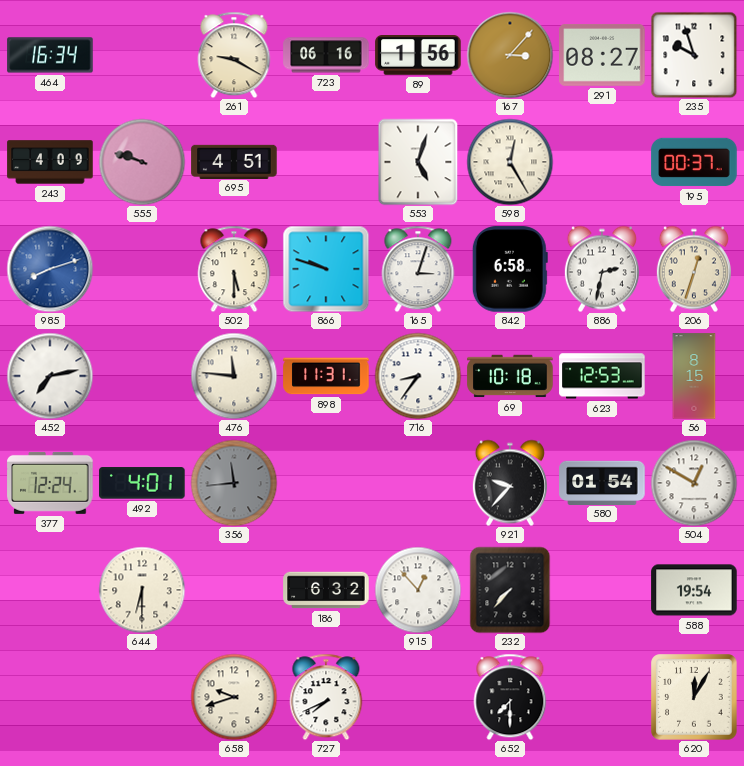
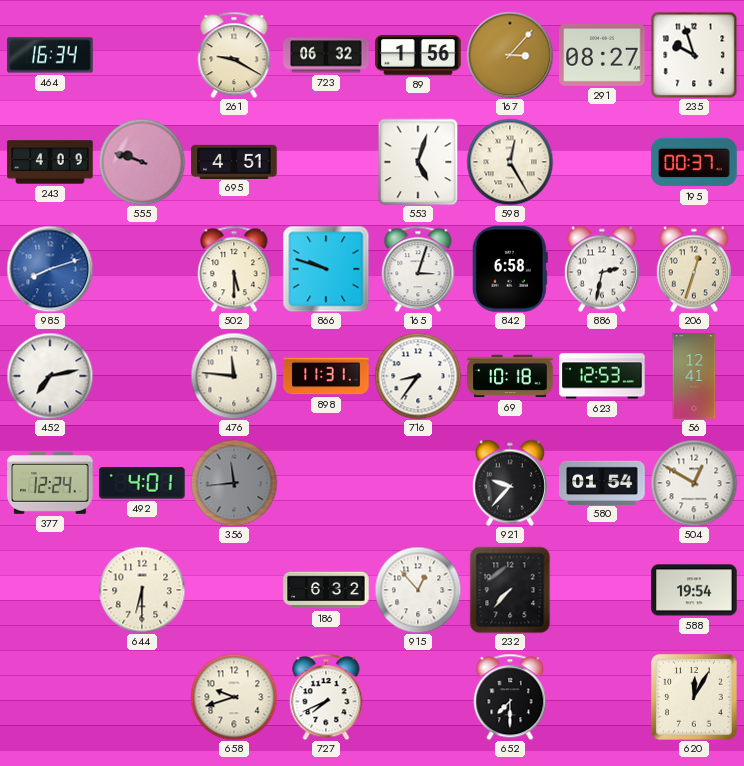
723: 06:16 -> 06:32 (326, 55)
56: 8:15 -> 12:41 (694, 376)
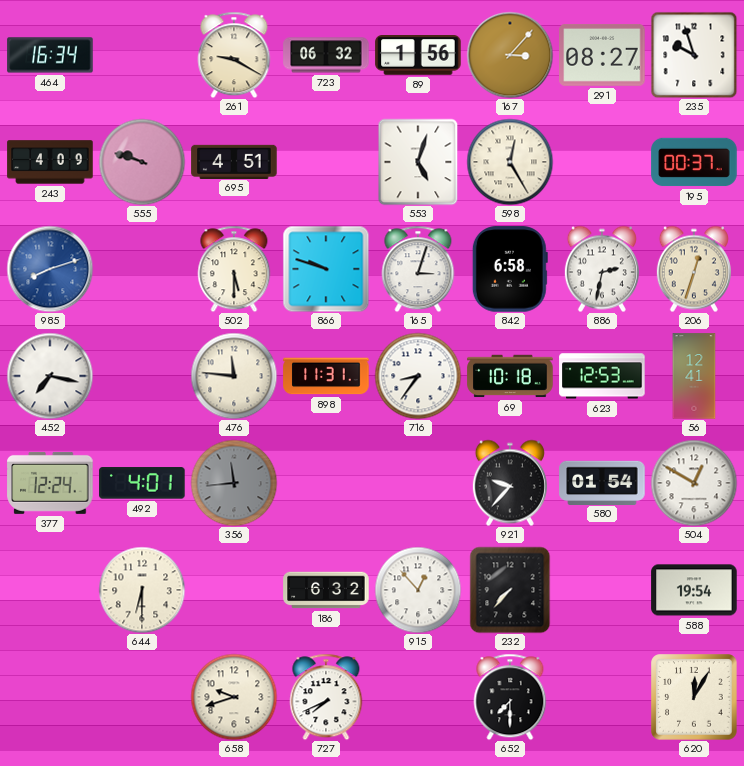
452: 7:13 -> 7:17 (50, 376)
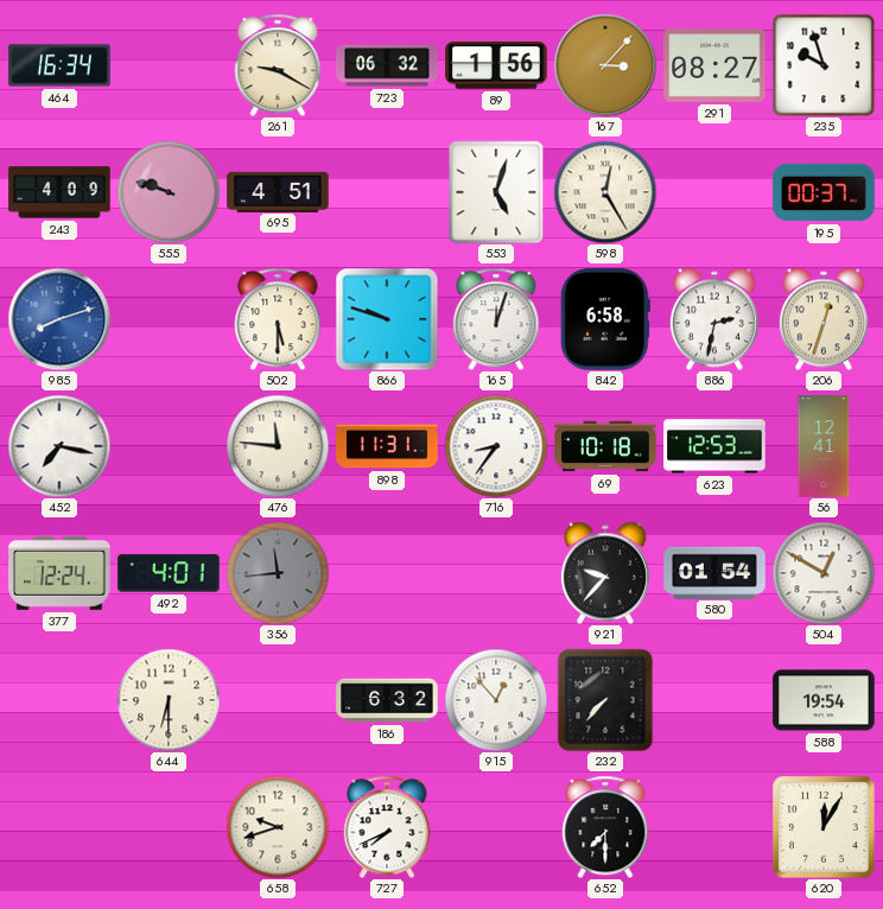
165: 3:03 -> 12:03 (496, 319)
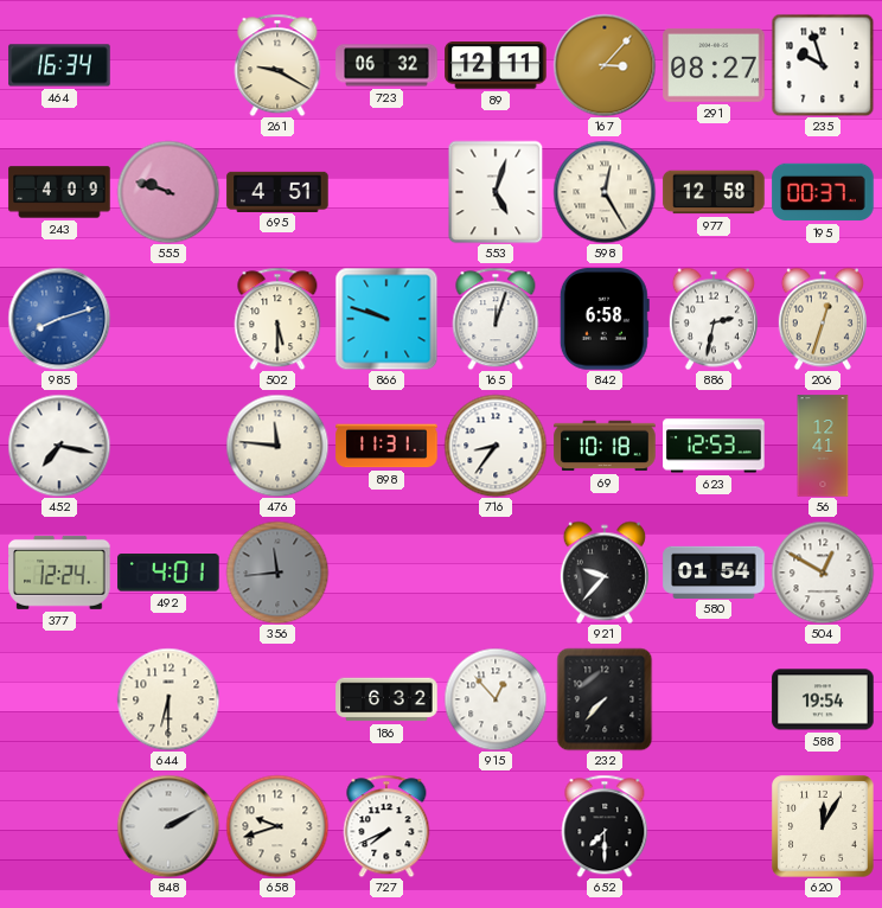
89: 1:56 -> 12:11 (496, 66)
977: none -> 12:58 (714, 192)
848: none -> 2:10 (168, 826)
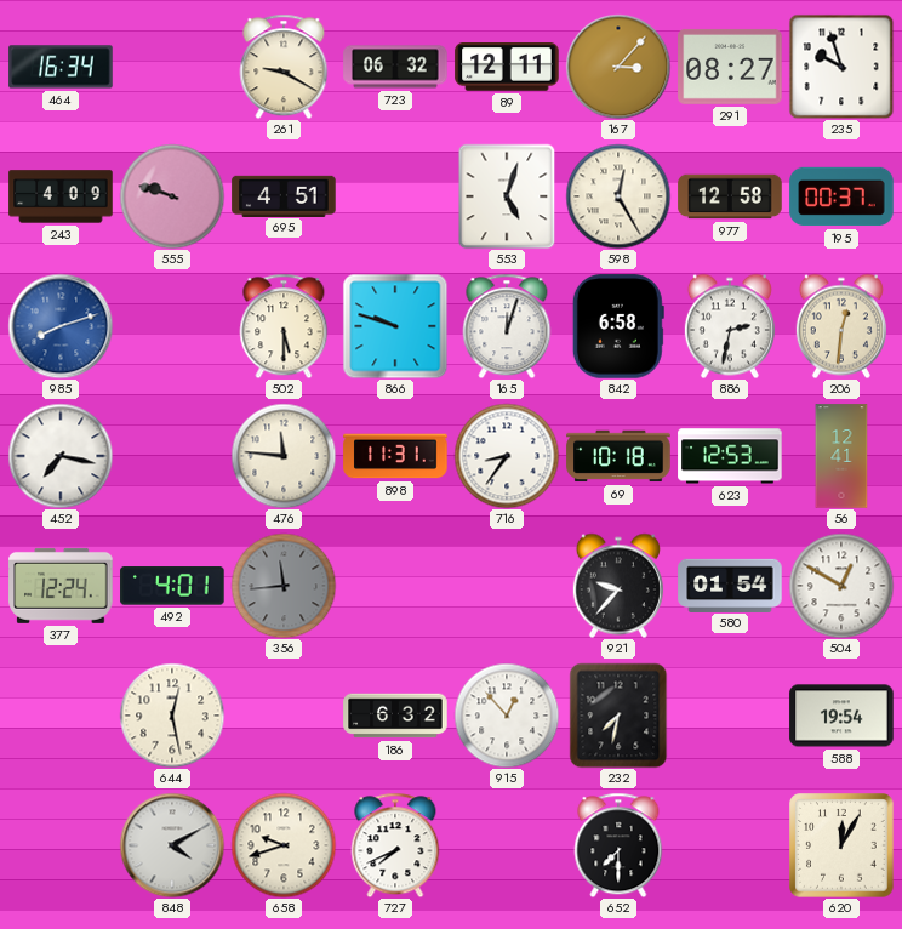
206: 12:33 -> 12:31 (841, 326)
644: 6:30 -> 12:28 (172, 716)
232: 7:37 -> 7:32 (618, 716)
848: 2:10 -> 4:10 (172, 845)
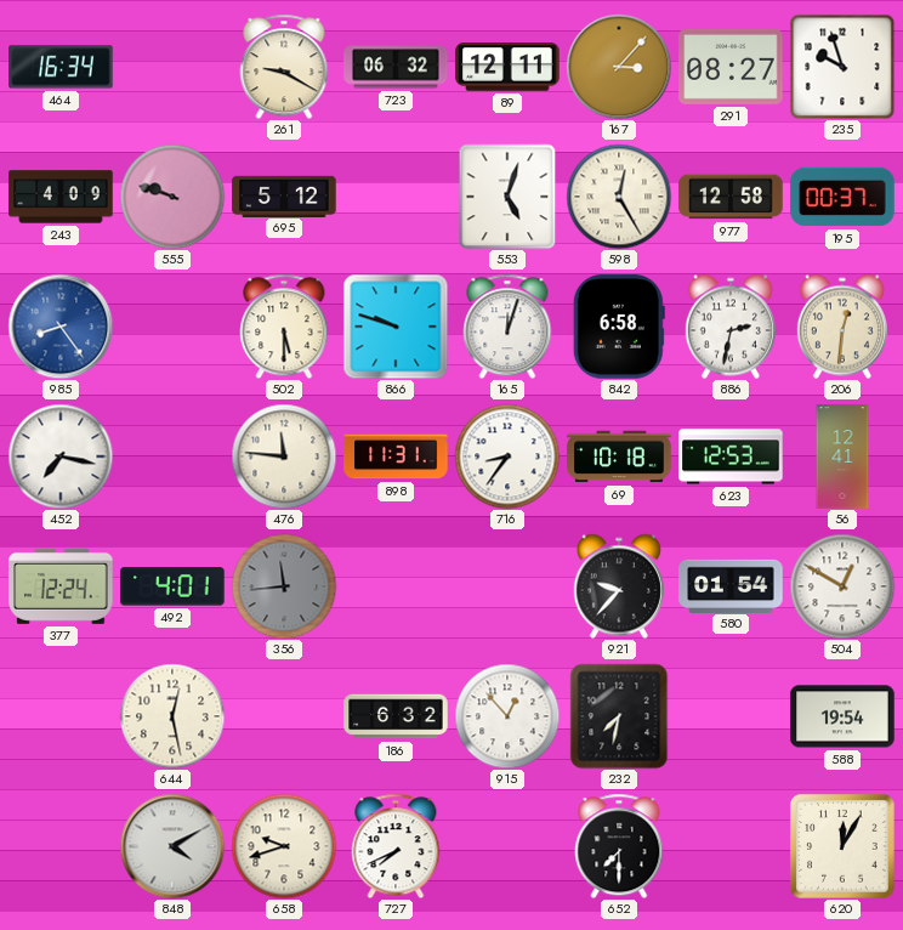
695: 4:51 -> 5:12 (284, 195)
985: 8:12 -> 8:24 (61, 327)
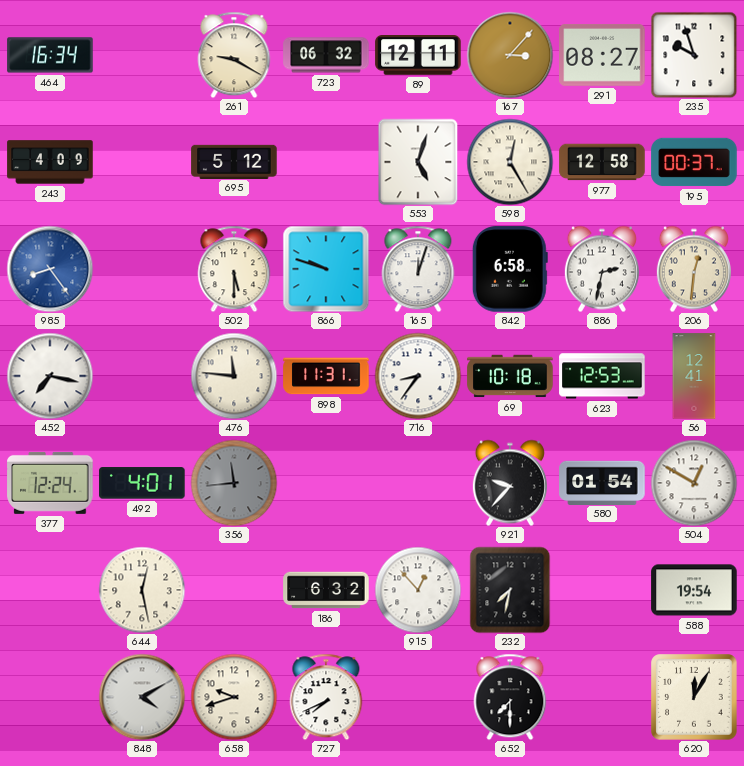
555: 9:48 -> none (172, 197)
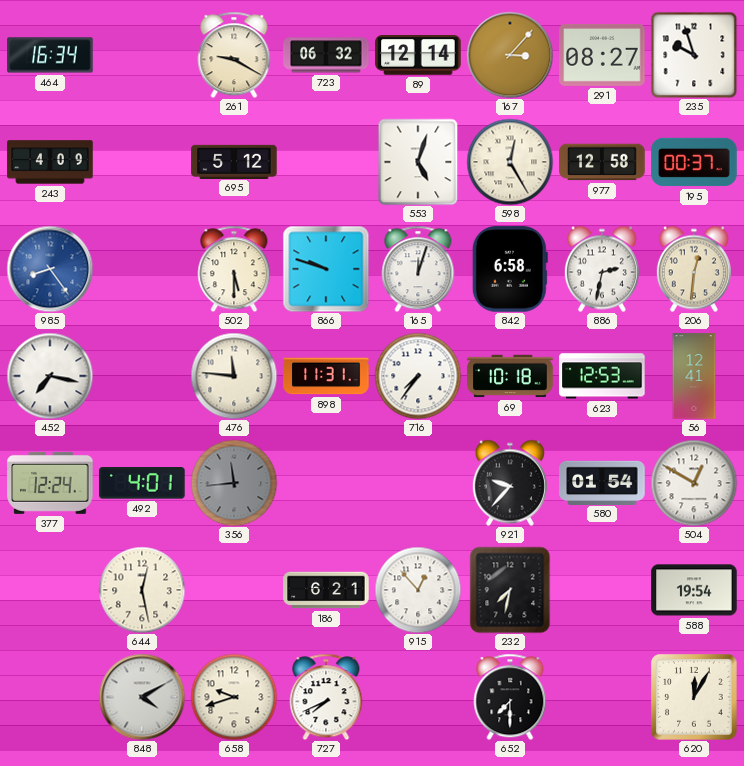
89: 12:11 -> 12:14 (418, 56)
716: 8:36 -> 7:36 (418, 376)
186: 6:32 -> 6:21 (326, 590)
